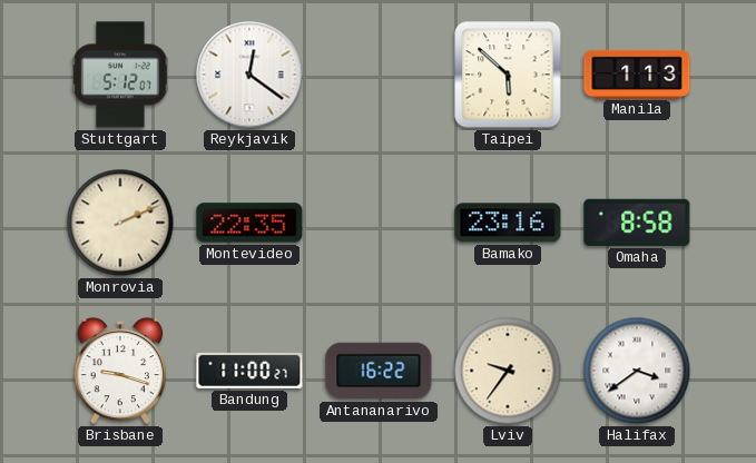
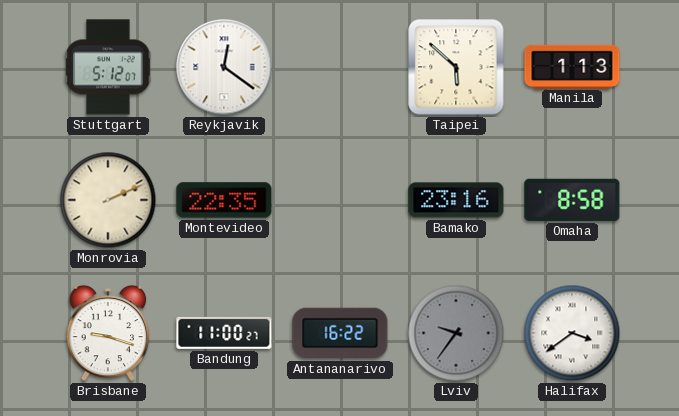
Lviv dial: cream -> grey (456, 333)
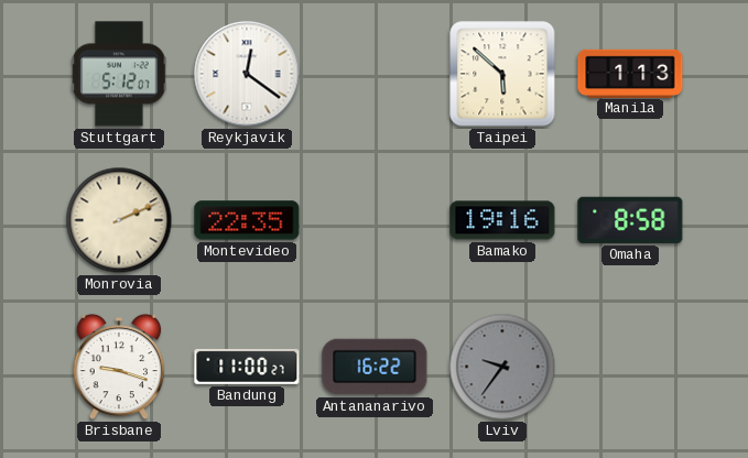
Bamako: 23:16 -> 19:16 (502, 220)
Halifax: 3:39 -> none (572, 333)
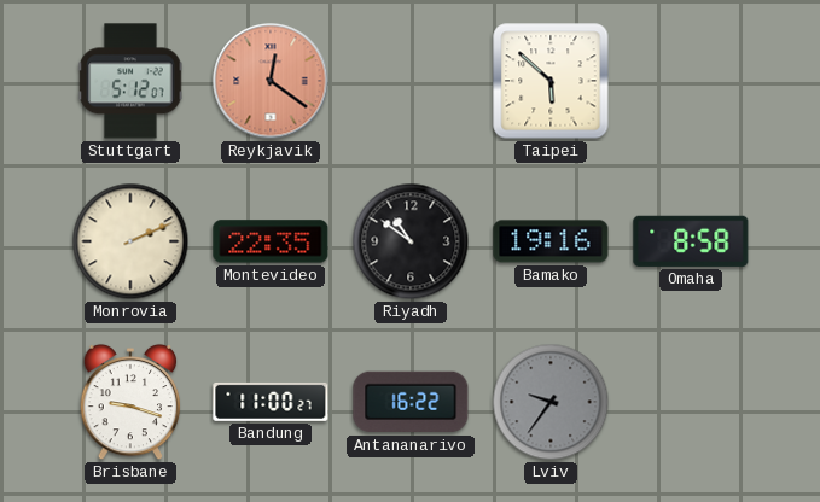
Reykjavik dial: white -> salmon (271, 81)
Manila: 1:13 -> none (630, 73)
Riyadh: none -> 10:51 (411, 241)
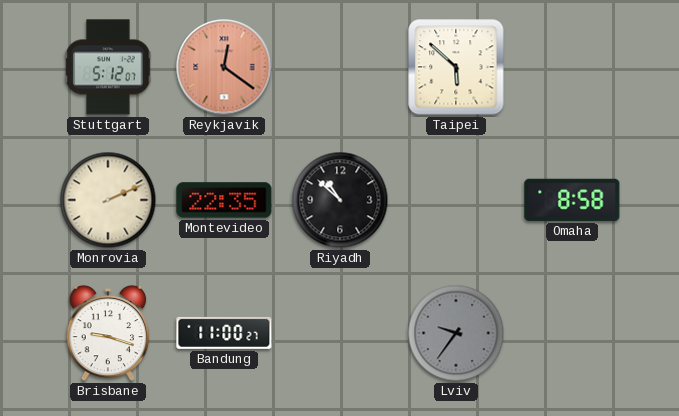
Riyadh: 10:51 -> 10:52 (340, 200)
Bamako: 19:16 -> none (551, 241)
Antananarivo: 16:22 -> none (411, 402)
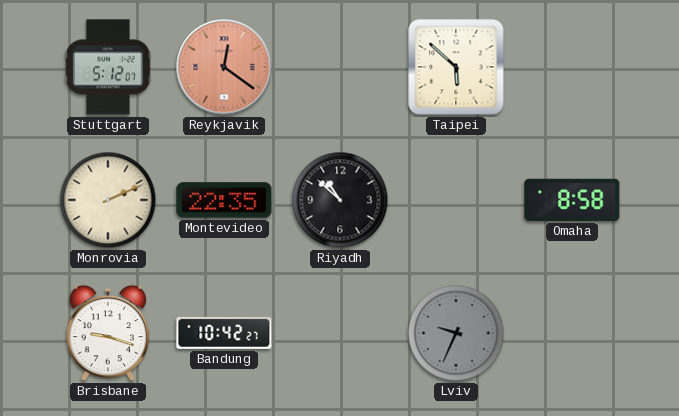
Bandung: 11:00 -> 10:42 (224, 333)
Lviv: 9:36 -> 9:34 (456, 333)
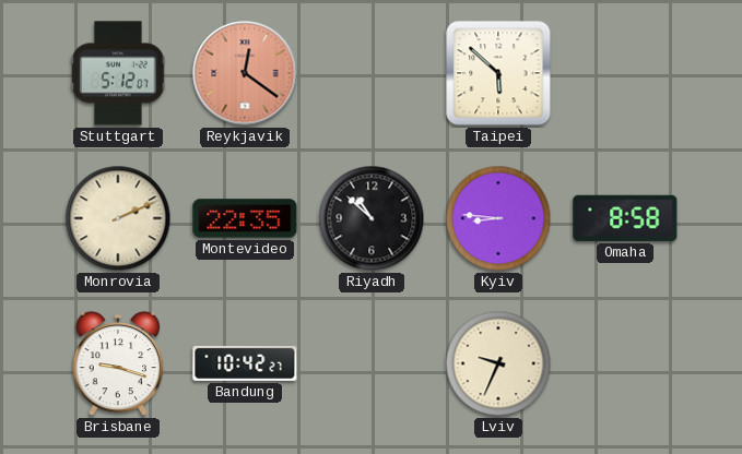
Kyiv: none -> 8:46 (498, 218)
Lviv dial: grey -> cream (498, 363)
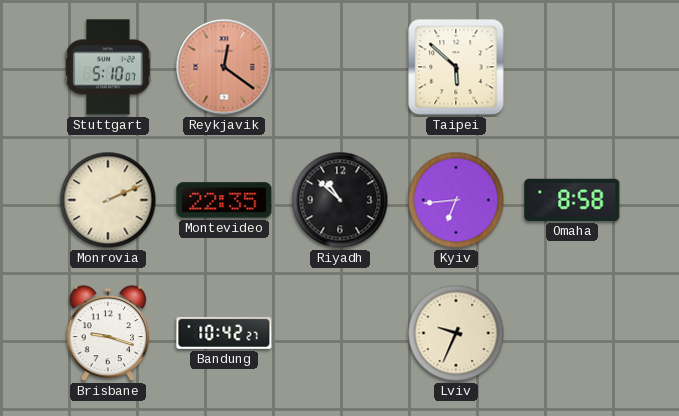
Stuttgart: 5:12 -> 5:10 (108, 67)
Kyiv: 8:46 -> 6:44 (456, 200)
